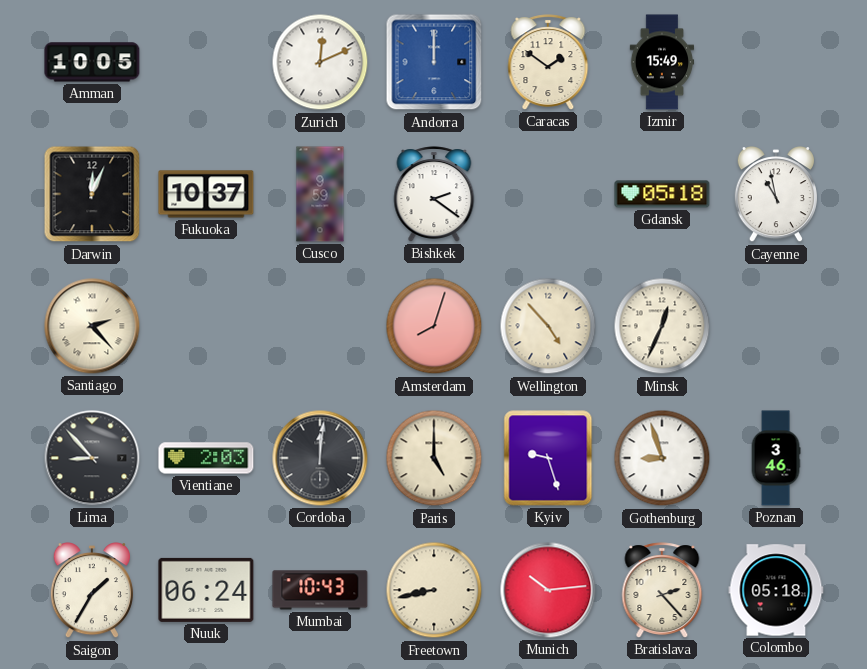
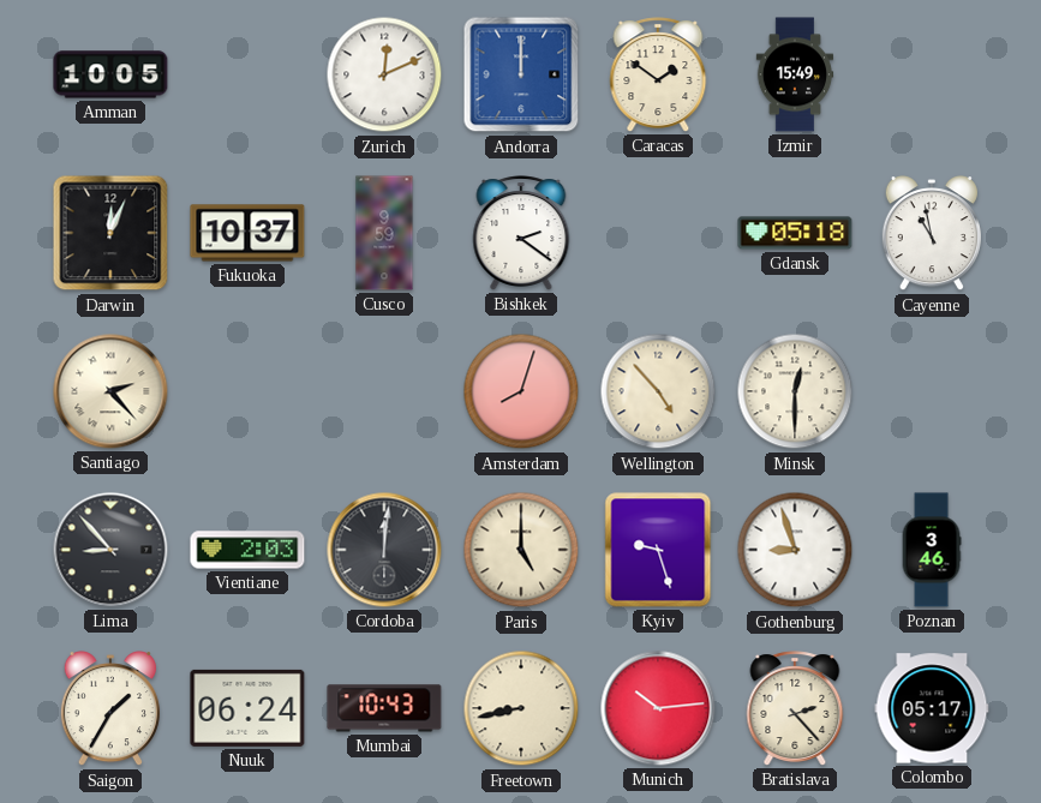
Minsk: 12:34 -> 12:30 (795, 391)
Colombo: 05:18 -> 05:17 (932, 708)
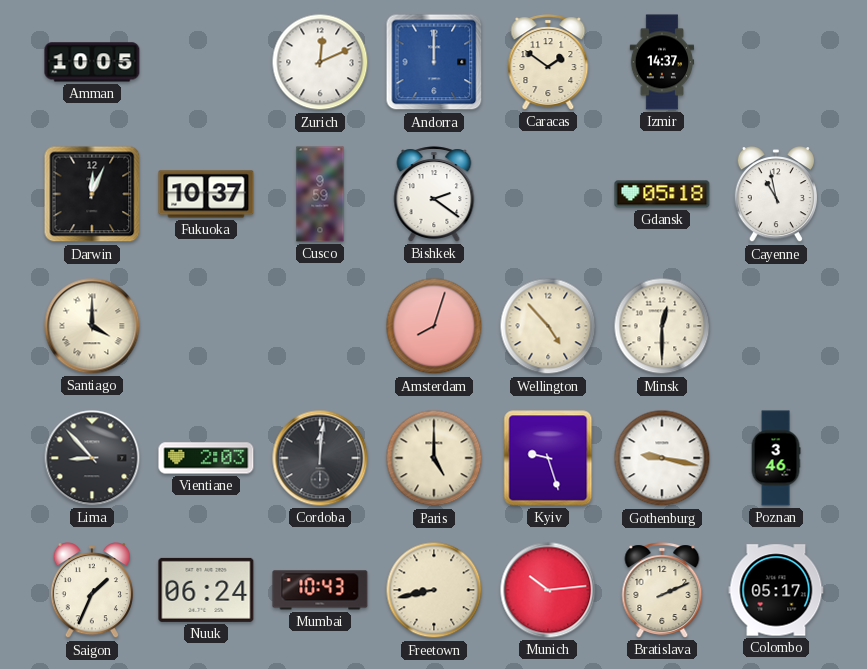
Izmir: 15:49 -> 14:37 (662, 62)
Santiago: 2:23 -> 4:00 (92, 326)
Gothenburg: 8:57 -> 9:17 (662, 458)
Saigon: 1:35 -> 1:34 (92, 591)
Bratislava: 2:23 -> 2:11 (662, 590)
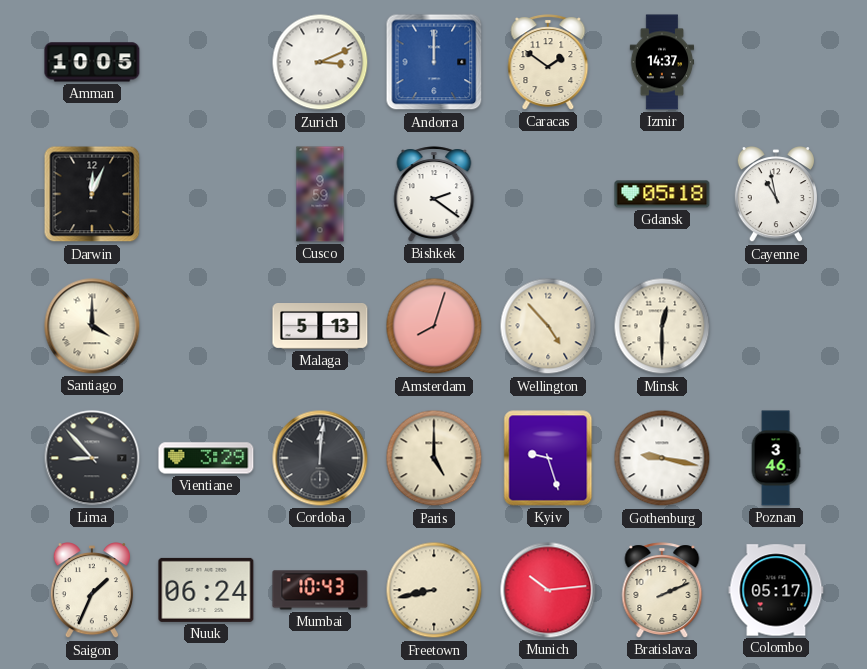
Zurich: 12:11 -> 3:11 (320, 62)
Fukuoka: 10:37 -> none (206, 194)
Malaga: none -> 5:13 (320, 327)
Vientiane: 2:03 -> 3:29 (206, 458)
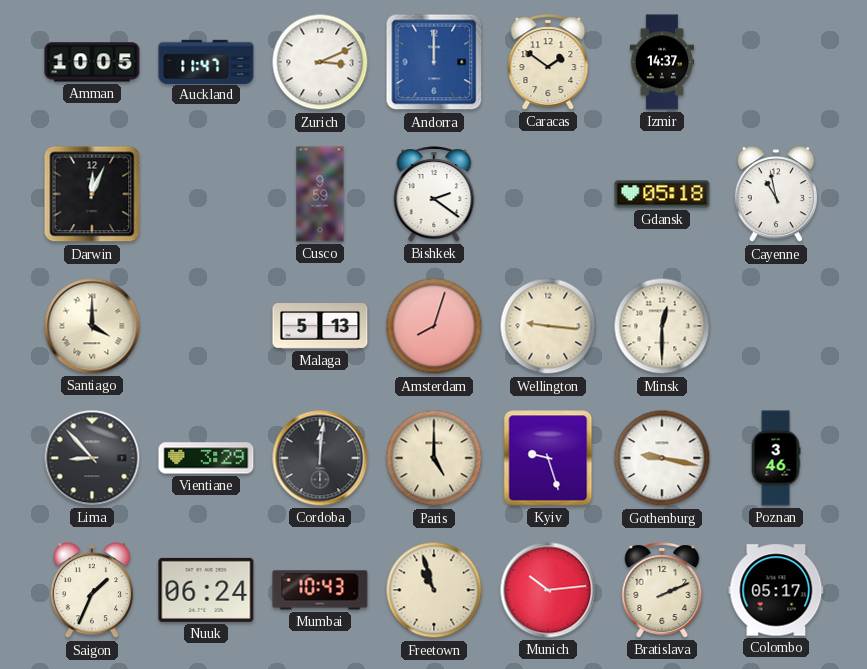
Auckland: none -> 11:47 (206, 61)
Wellington: 4:53 -> 9:16 (548, 326)
Freetown: 8:43 -> 10:57 (434, 590)
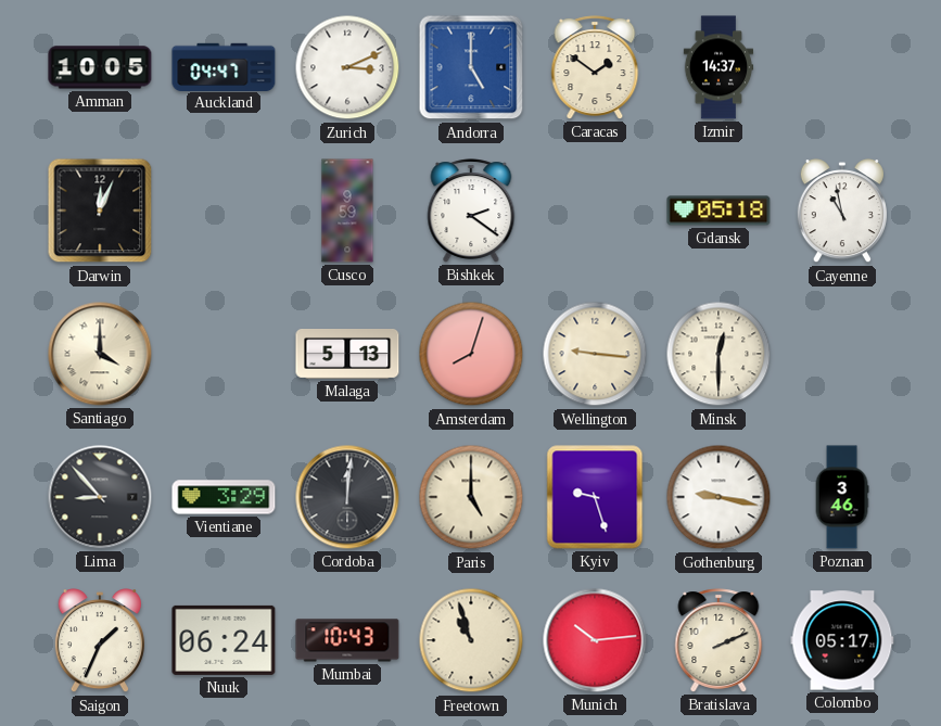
Auckland: 11:47 -> 04:47 (224, 66)
Andorra: 12:00 -> 5:00 (471, 67)
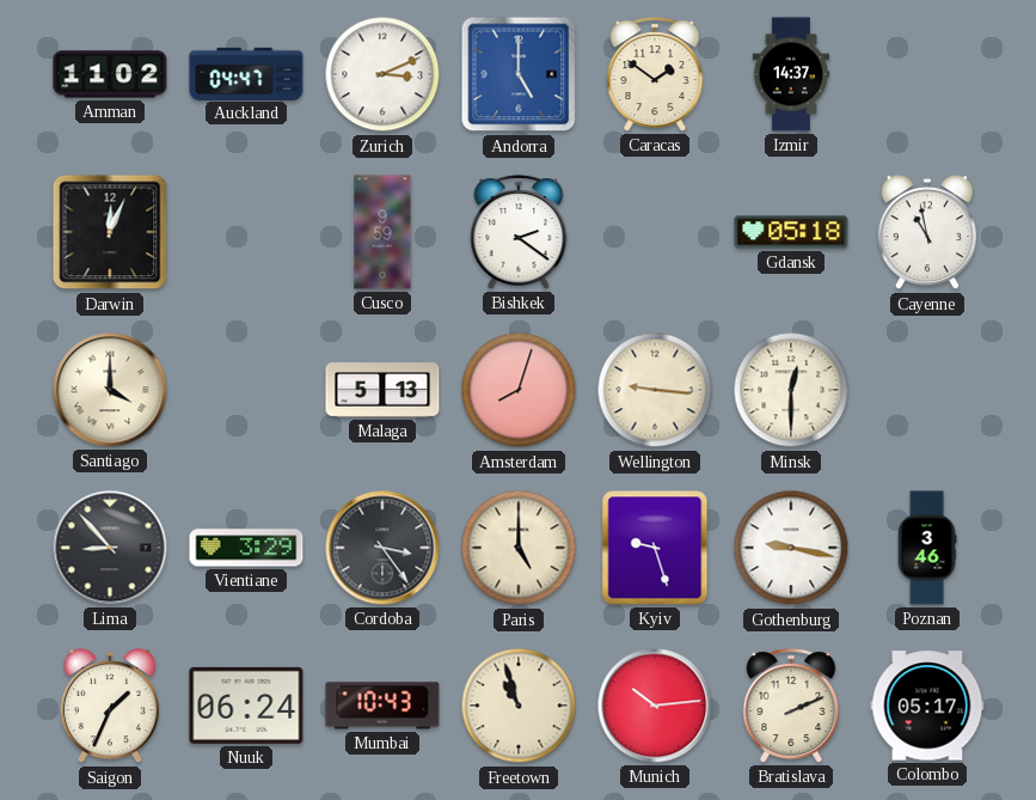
Amman: 10:05 -> 11:02 (110, 74)
Cordoba: 12:01 -> 3:24 (382, 548)
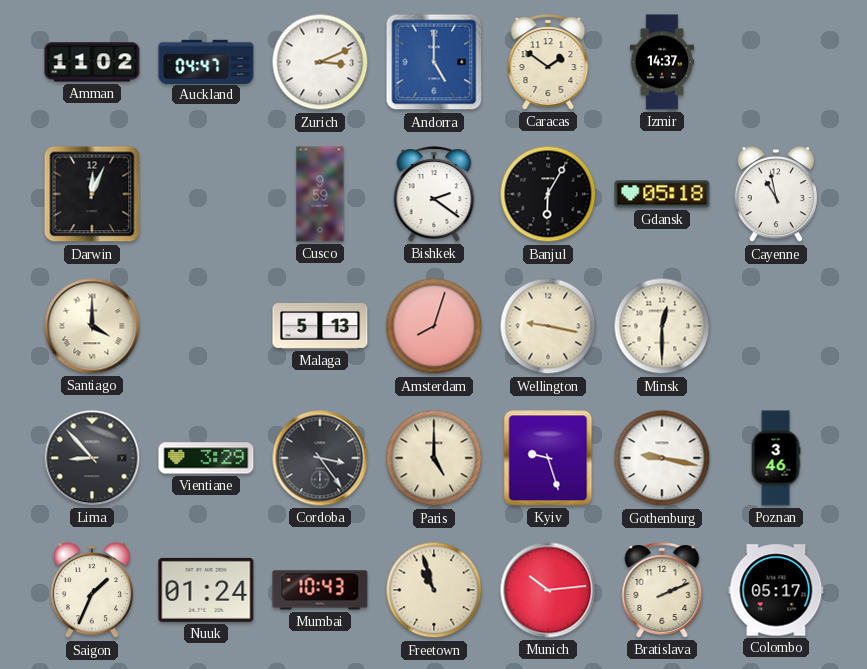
Banjul: none -> 6:05 (548, 194)
Wellington: 9:16 -> 9:17 (548, 326)
Nuuk: 06:24 -> 01:24 (206, 590)
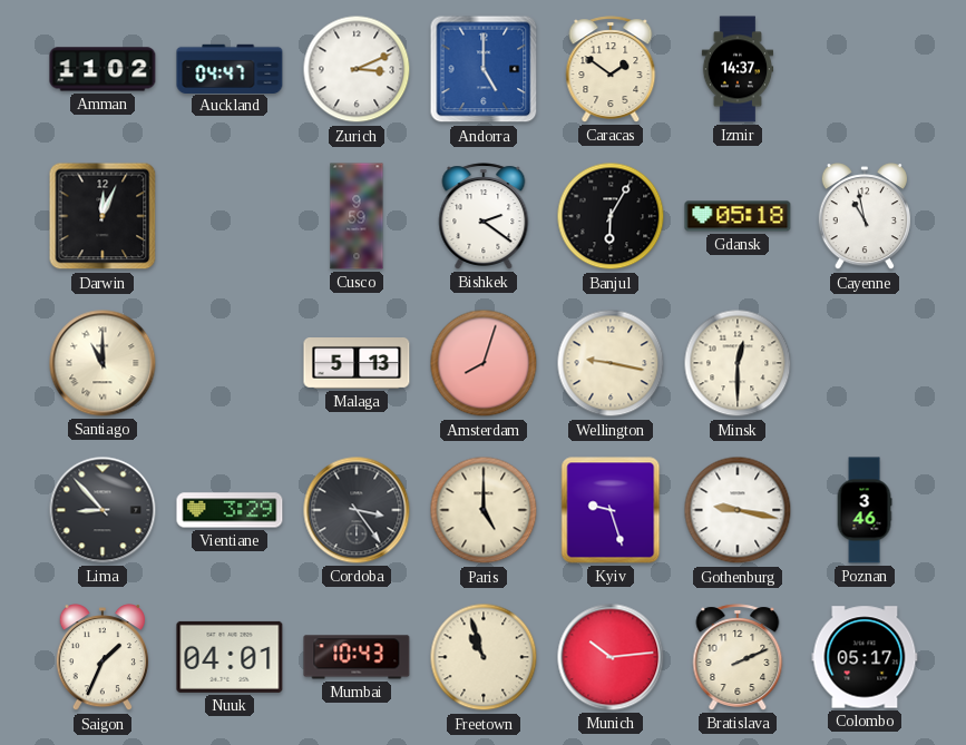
Santiago: 4:00 -> 11:00 (103, 363)
Nuuk: 01:24 -> 04:01 (230, 657)
